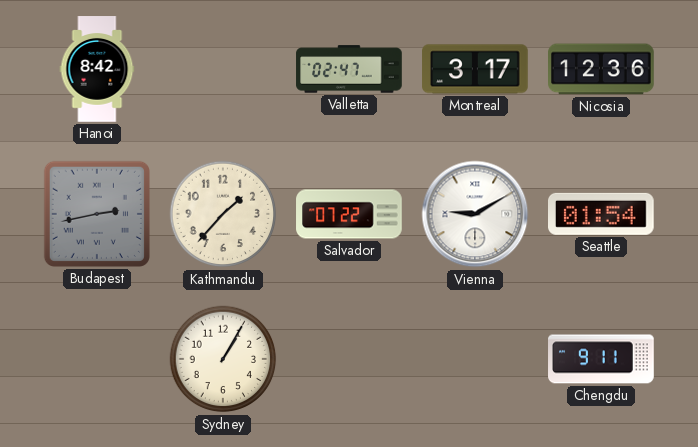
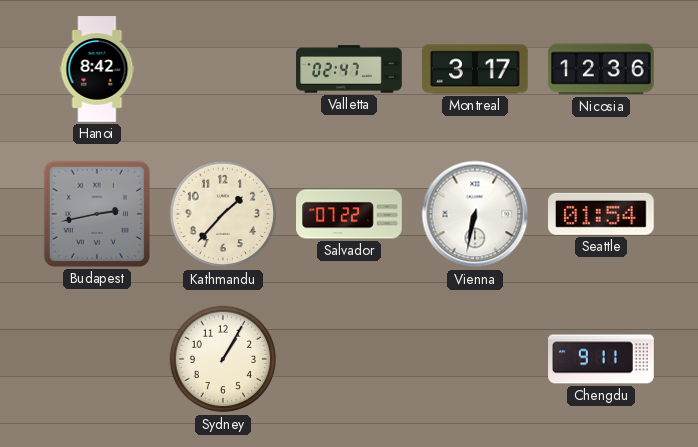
Vienna: 9:10 -> 6:32 (475, 214)
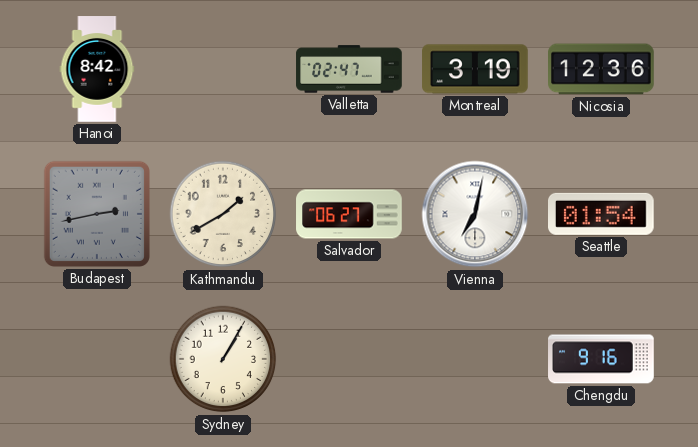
Montreal: 3:17 -> 3:19 (475, 69)
Kathmandu: 1:37 -> 1:40 (223, 214)
Salvador: 07:22 -> 06:27 (349, 214)
Vienna: 6:32 -> 7:02 (475, 214)
Chengdu: 9:11 -> 9:16 (601, 359)
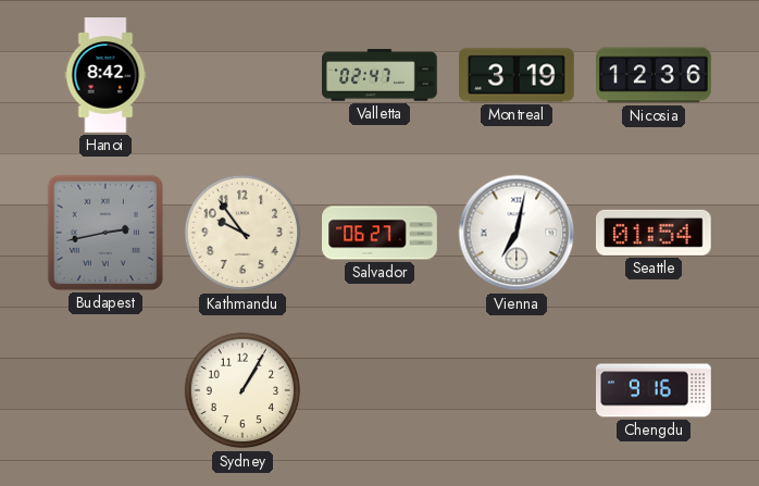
Kathmandu: 1:40 -> 9:54 (242, 233)
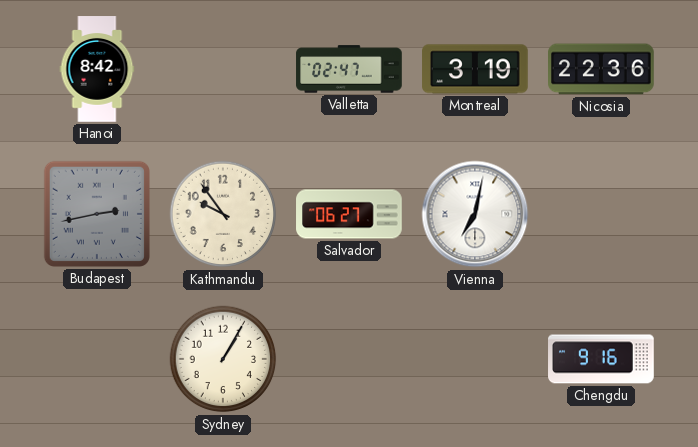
Nicosia: 12:36 -> 22:36 (601, 69)
Seattle: 01:54 -> none (655, 233)
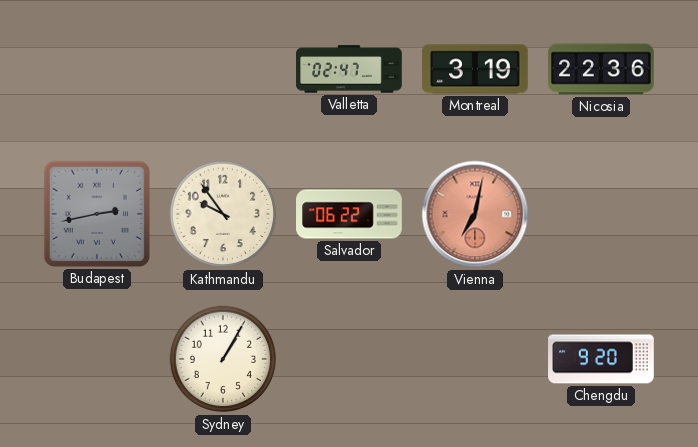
Hanoi: 8:42 -> none (97, 69)
Salvador: 06:27 -> 06:22 (349, 214)
Vienna dial: white -> salmon (475, 214)
Chengdu: 9:16 -> 9:20 (601, 359)
